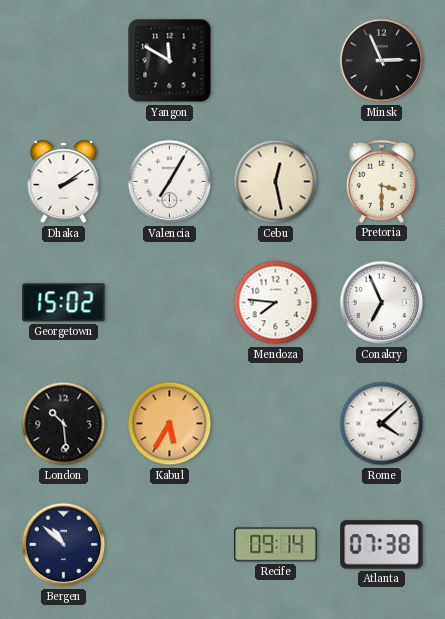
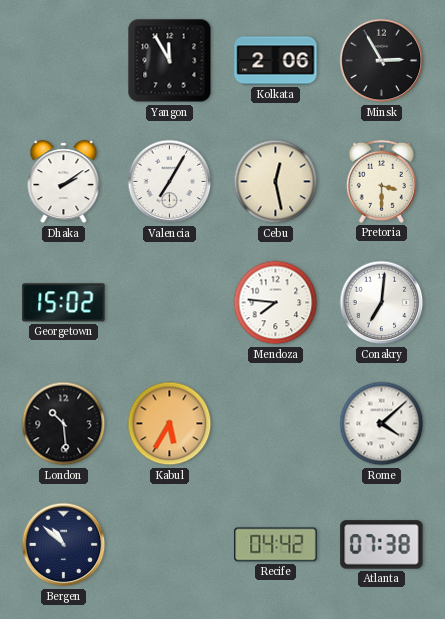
Yangon: 11:50 -> 11:55 (170, 61)
Kolkata: none -> 2:06 (276, 61)
Minsk: 2:56 -> 2:55 (382, 61)
Conakry: 6:56 -> 7:01 (382, 303)
Recife: 09:14 -> 04:42 (276, 545)
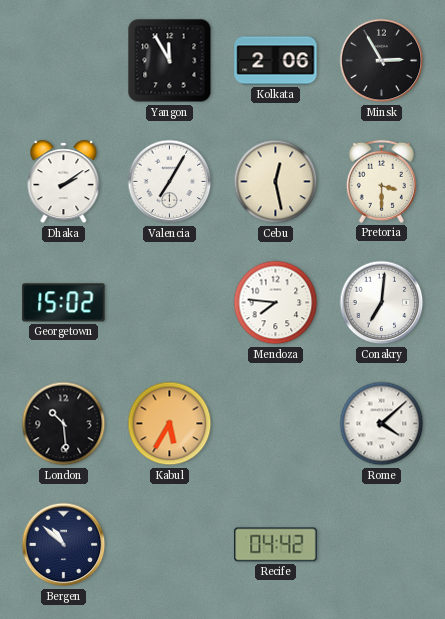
Atlanta: 07:38 -> none (382, 545)
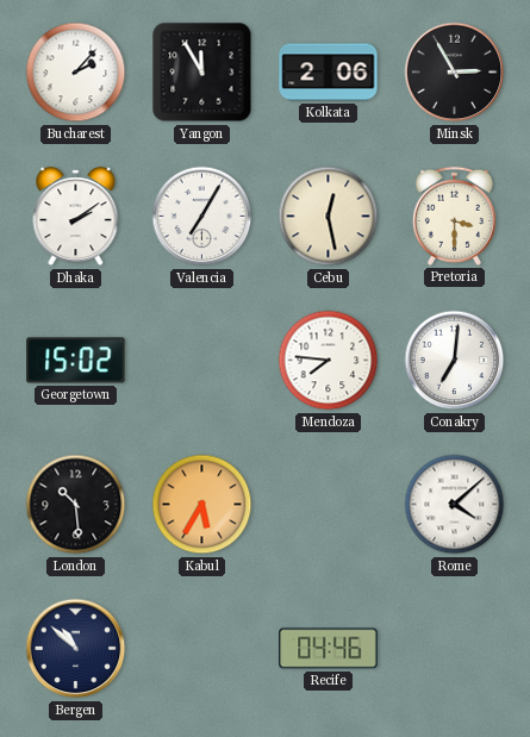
Bucharest: none -> 2:07 (76, 73)
Recife: 04:42 -> 04:46 (329, 649)
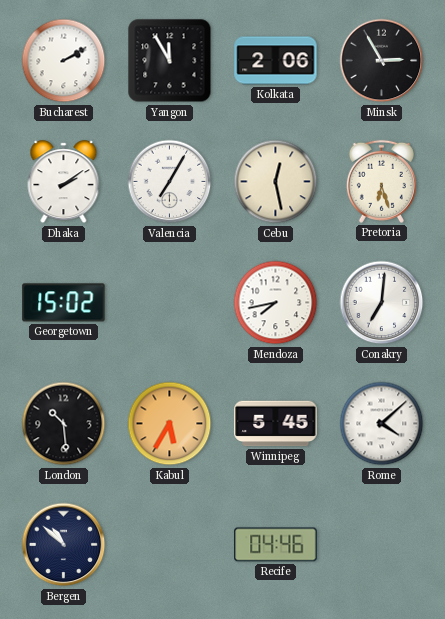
Bucharest: 2:07 -> 2:10 (64, 61)
Pretoria: 3:30 -> 6:27 (381, 181)
Mendoza: 7:46 -> 7:43 (276, 303)
Winnipeg: none -> 5:45 (276, 424)
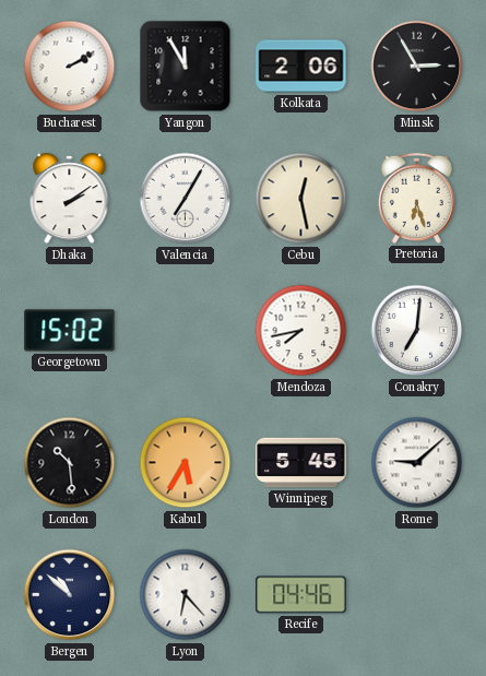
Rome: 4:08 -> 9:08 (417, 463)
Lyon: none -> 6:23 (186, 595)
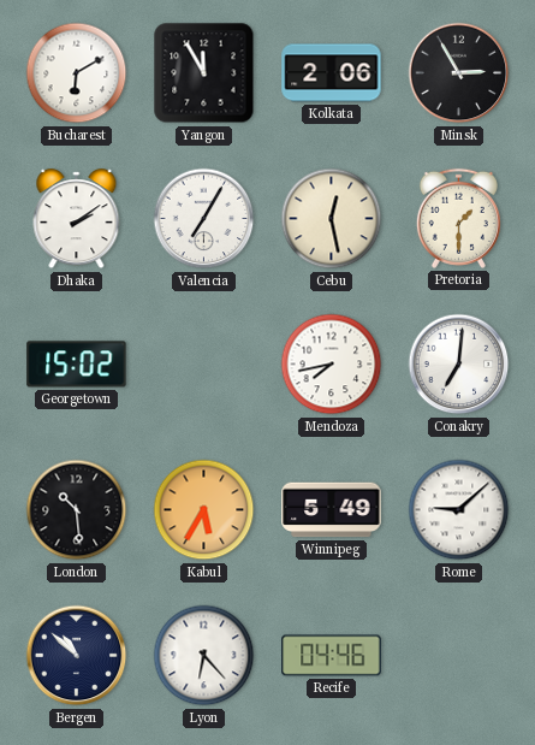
Bucharest: 2:10 -> 6:10 (77, 73)
Pretoria: 6:27 -> 1:30 (458, 218)
Winnipeg: 5:45 -> 5:49 (332, 510)
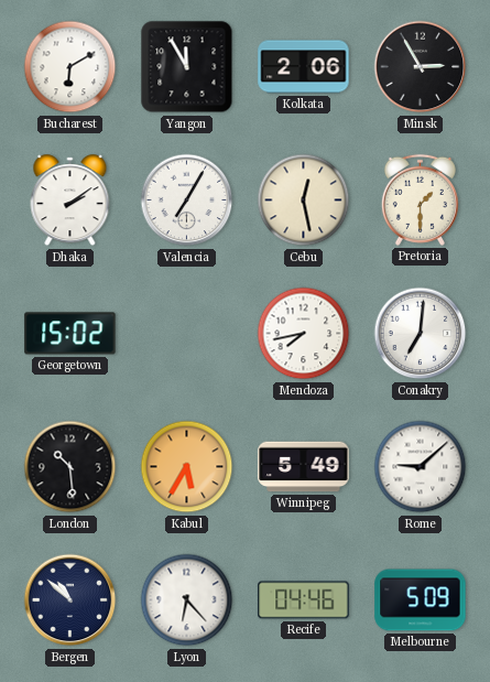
Melbourne: none -> 5:09 (421, 600)
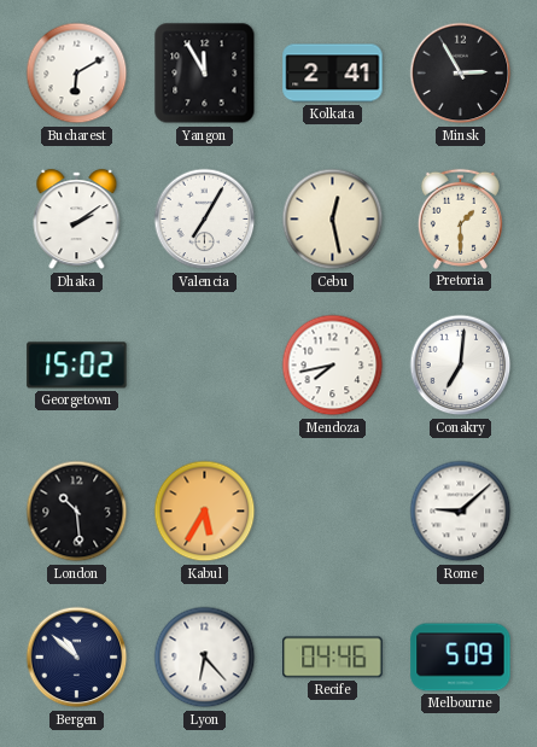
Kolkata: 2:06 -> 2:41 (333, 74)
Winnipeg: 5:49 -> none (304, 467)
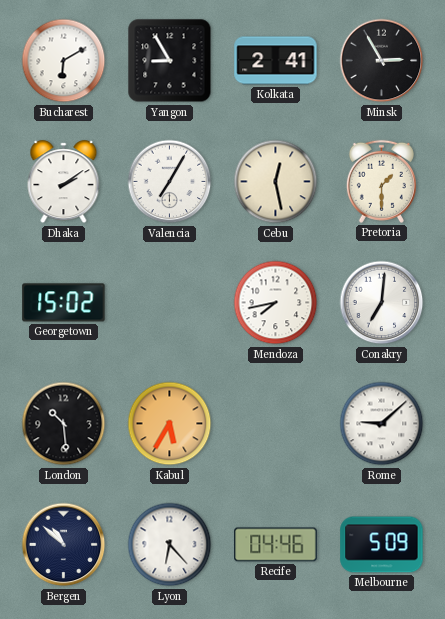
Yangon: 11:55 -> 8:55 (170, 61)
